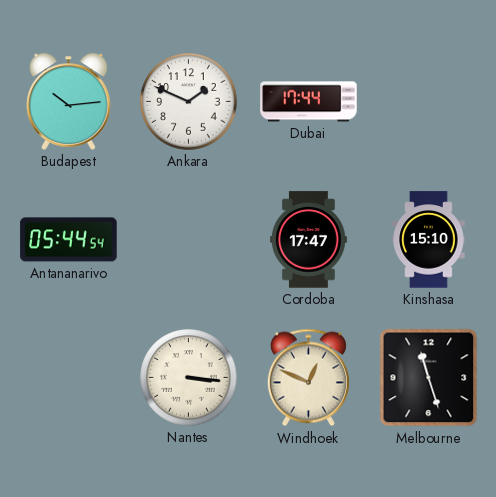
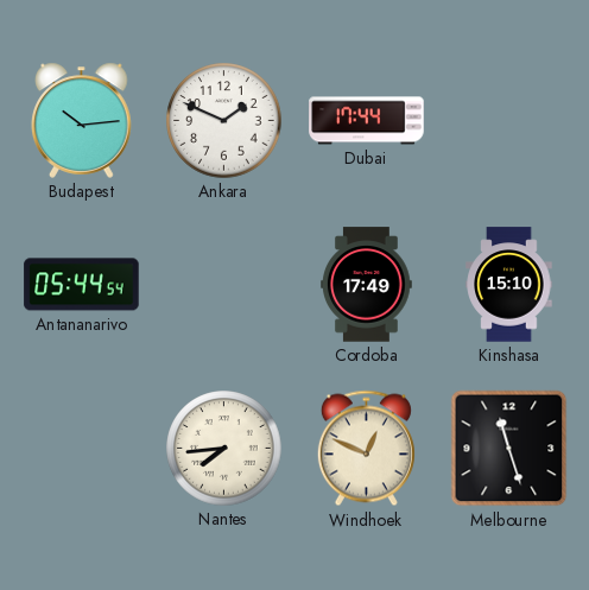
Cordoba: 17:47 -> 17:49 (367, 285)
Nantes: 3:16 -> 7:44 (224, 449)
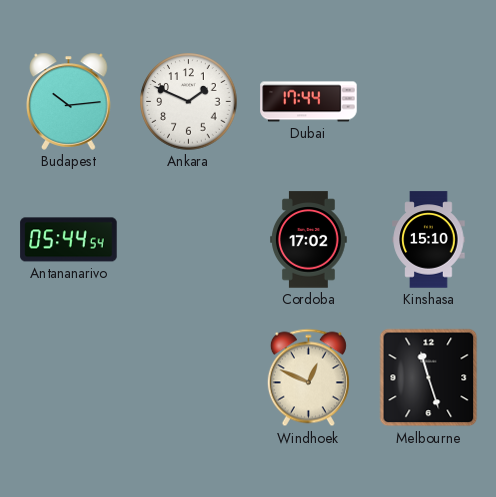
Cordoba: 17:49 -> 17:02 (309, 240)
Nantes: 7:44 -> none (224, 449)
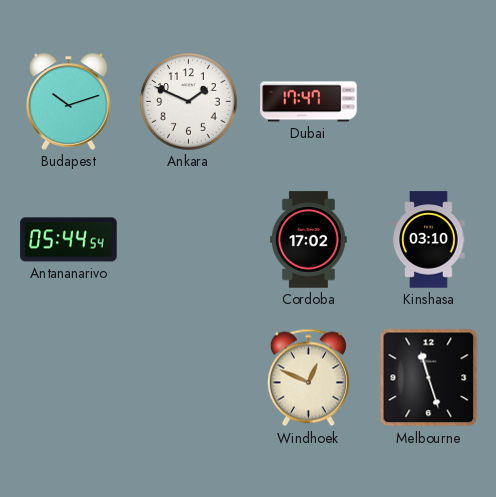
Budapest: 10:14 -> 10:12 (69, 101)
Dubai: 17:44 -> 17:47 (309, 102)
Kinshasa: 15:10 -> 03:10 (429, 240)
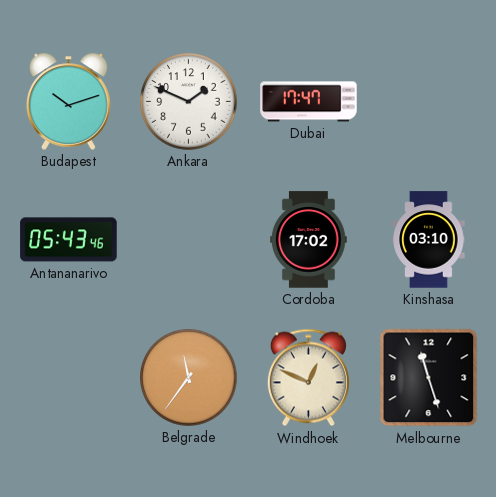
Antananarivo: 05:44 -> 05:43 (69, 240)
Belgrade: none -> 11:36 (189, 378)
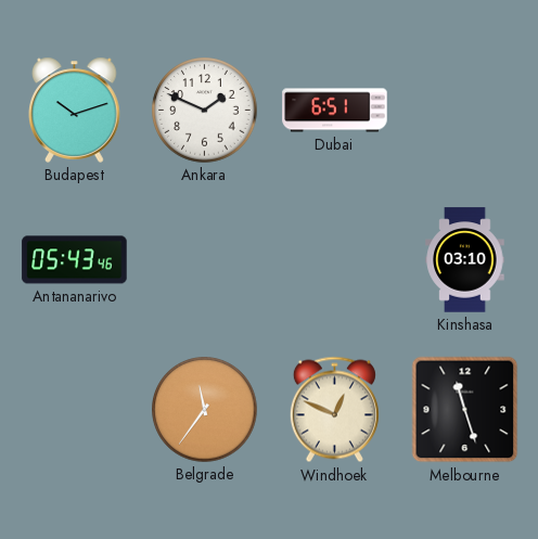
Dubai: 17:47 -> 6:51 (335, 111)
Cordoba: 17:02 -> none (309, 240)
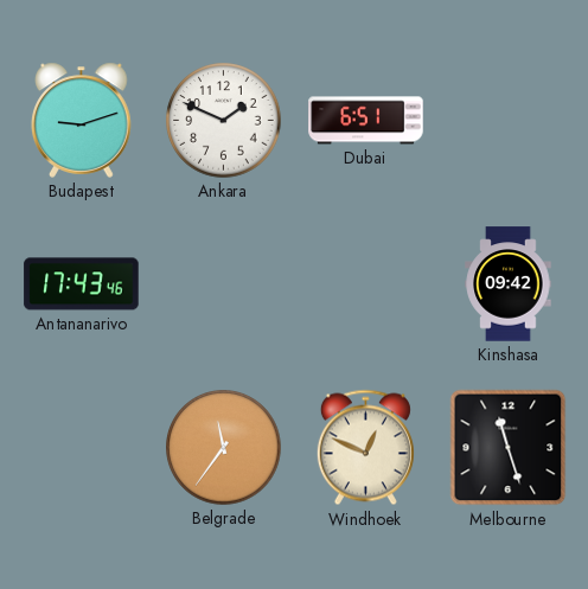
Budapest: 10:12 -> 9:12 (82, 120)
Antananarivo: 05:43 -> 17:43 (82, 284)
Kinshasa: 03:10 -> 09:42 (509, 284)
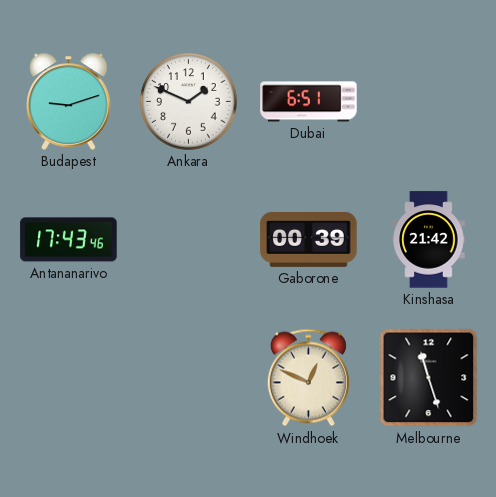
Gaborone: none -> 00:39 (309, 239)
Kinshasa: 09:42 -> 21:42 (429, 240)
Belgrade: 11:36 -> none (224, 448)
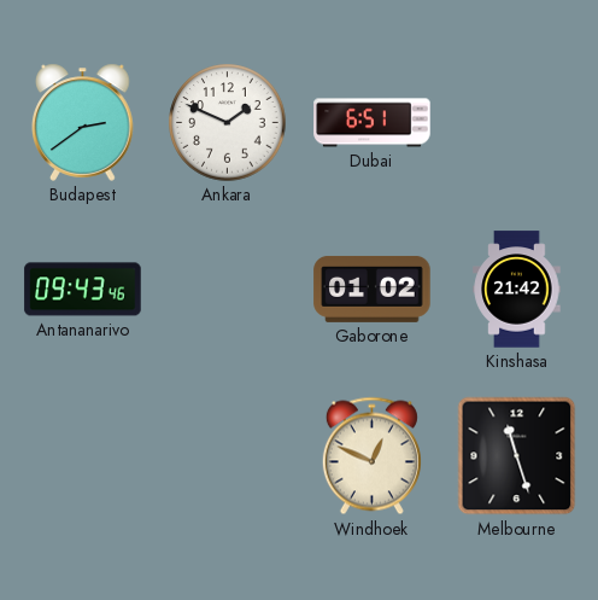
Budapest: 9:12 -> 2:39 (83, 122)
Antananarivo: 17:43 -> 09:43 (83, 290)
Gaborone: 00:39 -> 01:02 (373, 289)
